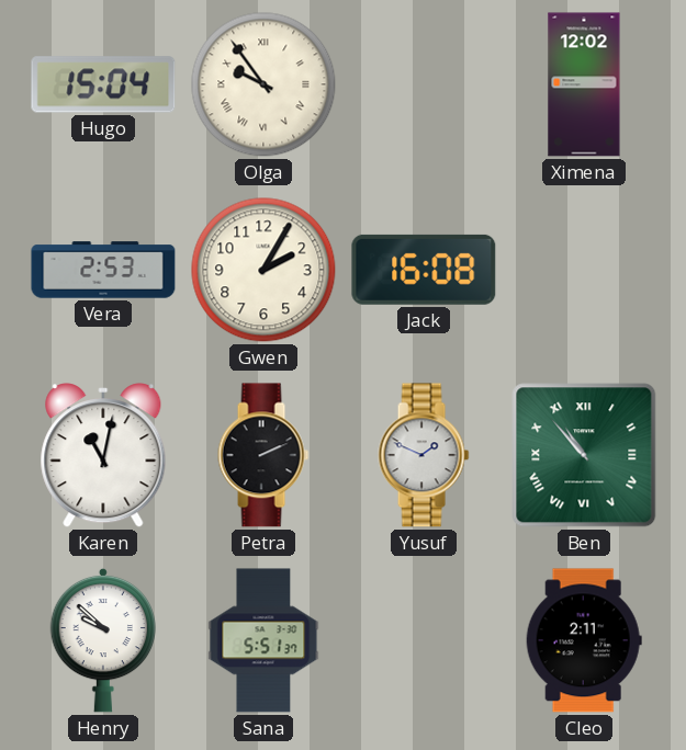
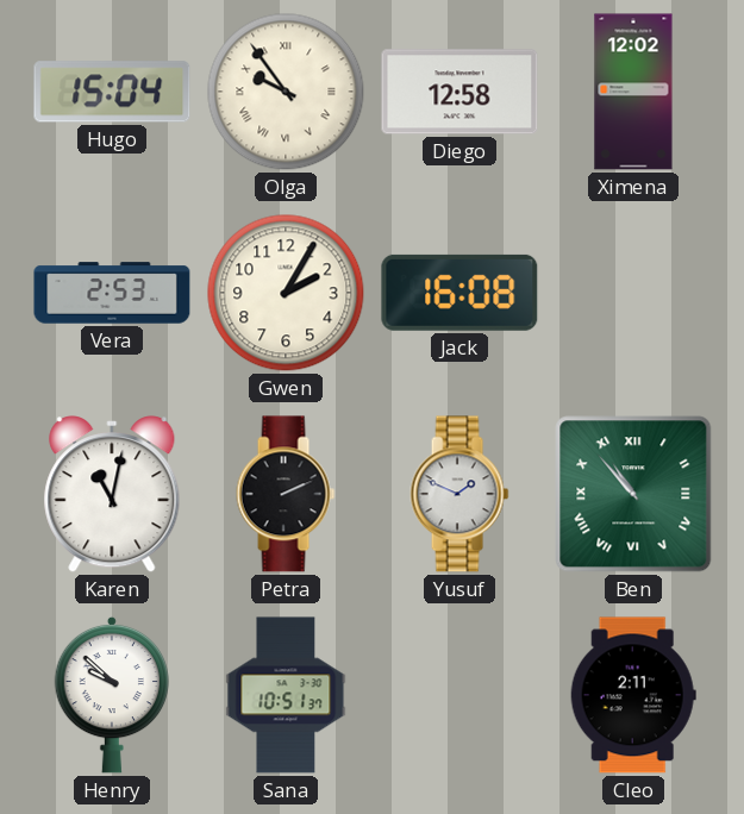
Diego: none -> 12:58 (459, 92)
Sana: 5:51 -> 10:51 (286, 695)
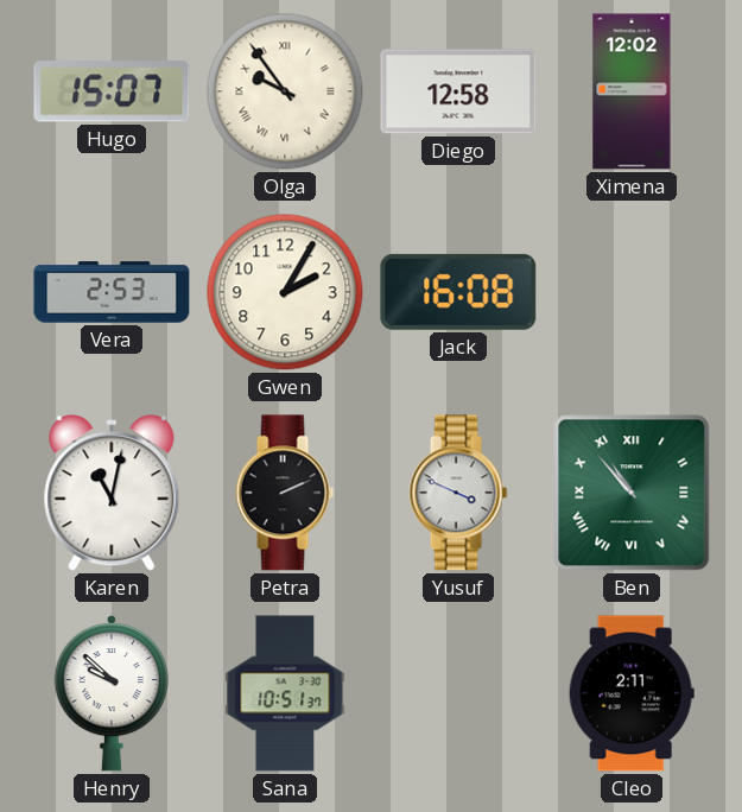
Hugo: 15:04 -> 15:07 (112, 91)
Yusuf: 1:49 -> 3:49 (458, 493)
